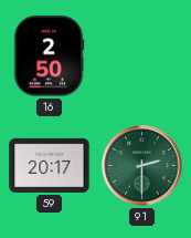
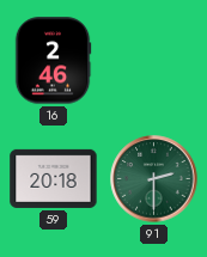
16: 2:50 -> 2:46 (53, 61)
59: 20:17 -> 20:18 (54, 178)
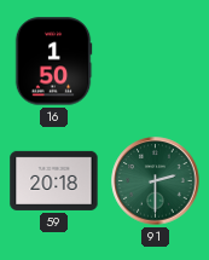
16: 2:46 -> 1:50 (53, 62)
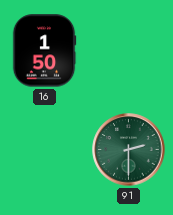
59: 20:18 -> none (54, 180)
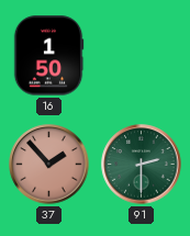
37: none -> 1:53 (49, 165)
